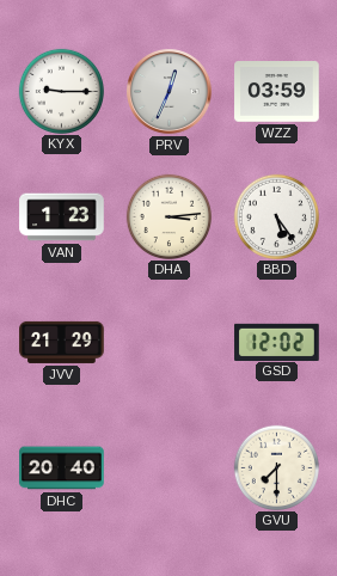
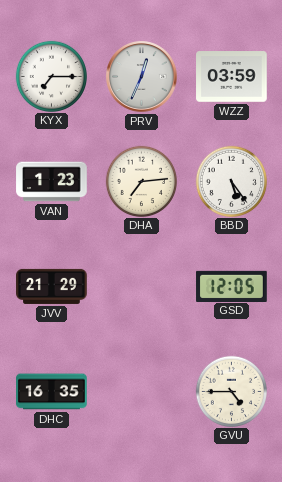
KYX: 9:15 -> 7:15 (51, 76)
DHA: 3:14 -> 7:14 (141, 181)
GSD: 12:02 -> 12:05 (232, 286)
DHC: 20:40 -> 16:35 (52, 392)
GVU: 7:30 -> 4:45 (231, 391)
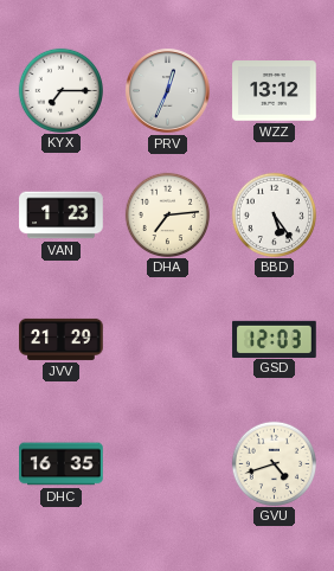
WZZ: 03:59 -> 13:12 (275, 91)
GSD: 12:05 -> 12:03 (275, 339)
GVU: 4:45 -> 4:42 (274, 463)
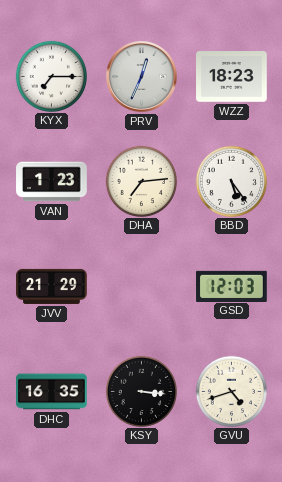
WZZ: 13:12 -> 18:23 (232, 77)
KSY: none -> 3:16 (141, 391)
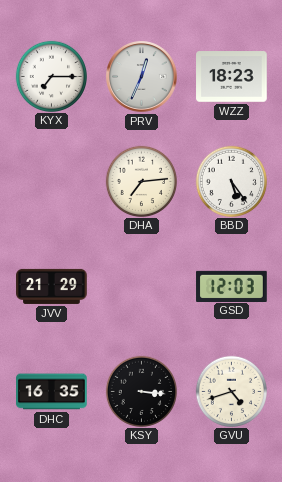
VAN: 1:23 -> none (52, 182)
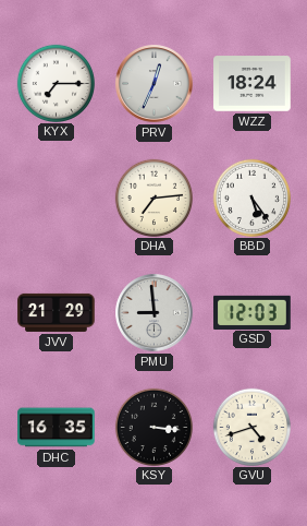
WZZ: 18:23 -> 18:24 (253, 84)
PMU: none -> 8:59 (155, 313)
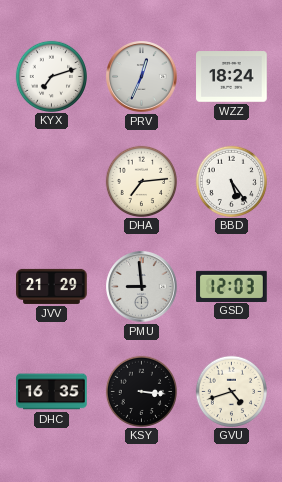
KYX: 7:15 -> 7:12 (51, 76)
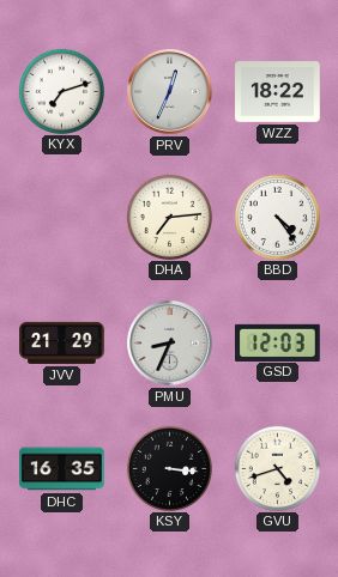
WZZ: 18:24 -> 18:22 (278, 92)
BBD: 5:24 -> 4:24 (277, 217)
PMU: 8:59 -> 8:34 (170, 344)
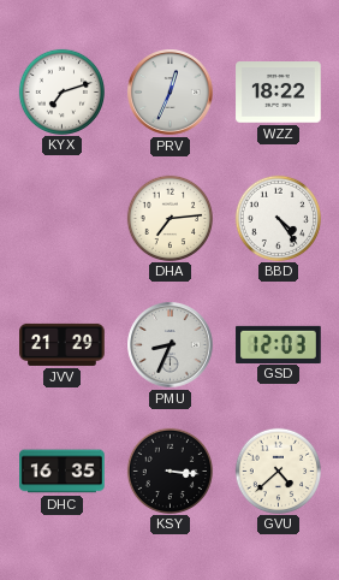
GVU: 4:42 -> 4:38 (278, 470)
